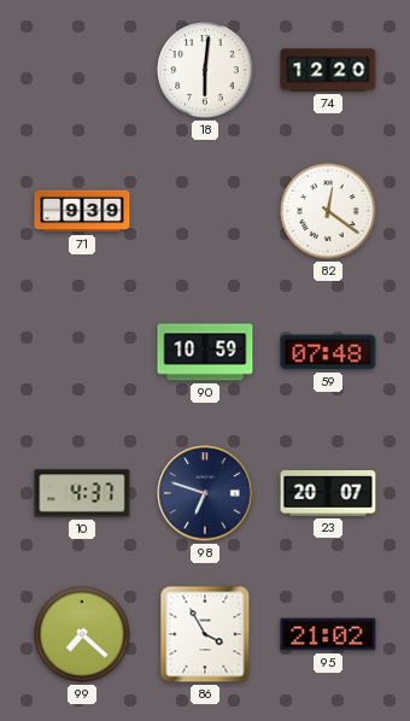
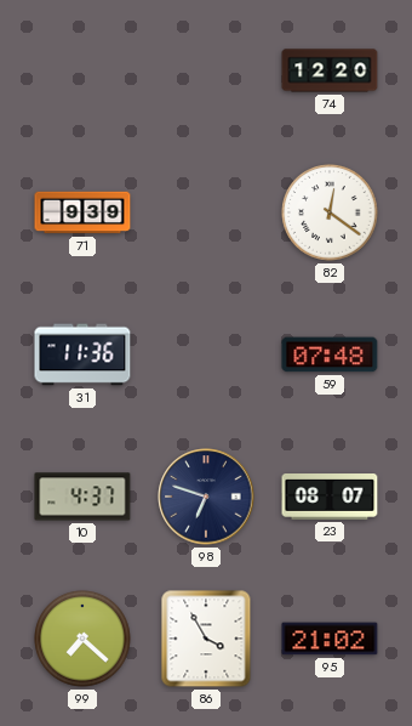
18: 6:01 -> none (205, 70)
31: none -> 11:36 (82, 355)
90: 10:59 -> none (205, 352)
23: 20:07 -> 08:07 (330, 498)
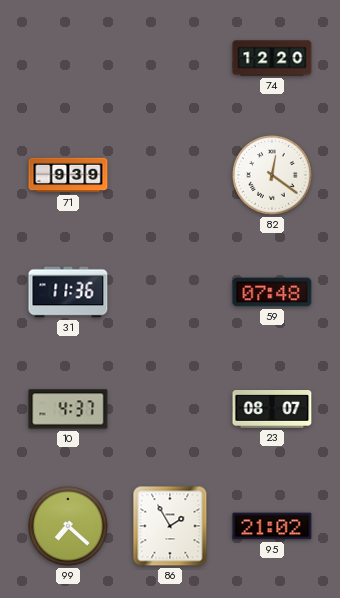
98: 6:48 -> none (206, 497)
86: 3:55 -> 1:55 (170, 526)
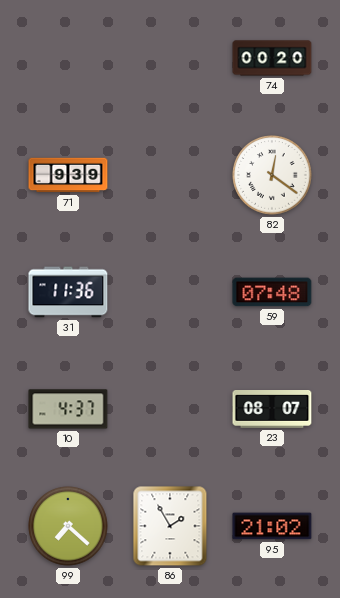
74: 12:20 -> 00:20 (272, 58)
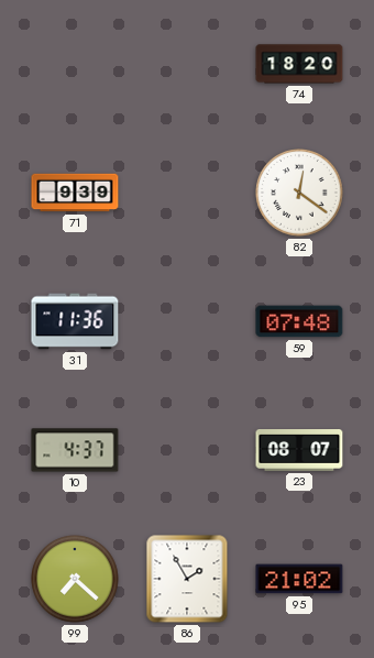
74: 00:20 -> 18:20 (299, 64)
